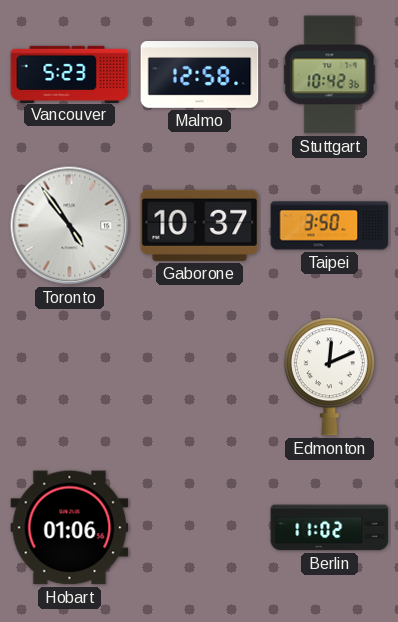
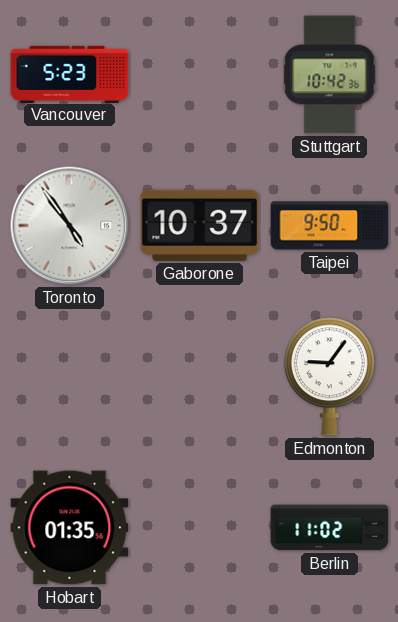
Malmo: 12:58 -> none (200, 75)
Taipei: 3:50 -> 9:50 (330, 226)
Edmonton: 12:11 -> 9:06 (329, 377)
Hobart: 01:06 -> 01:35 (70, 528)
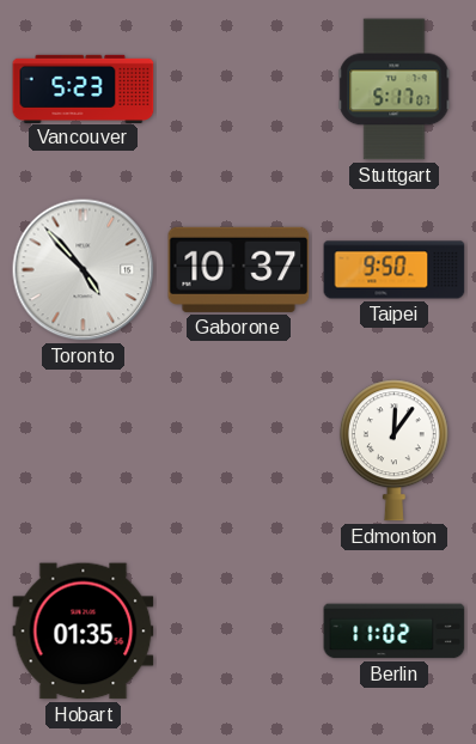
Stuttgart: 10:42 -> 5:17 (395, 90)
Toronto: 4:54 -> 4:53 (84, 270)
Edmonton: 9:06 -> 12:06 (393, 451)
